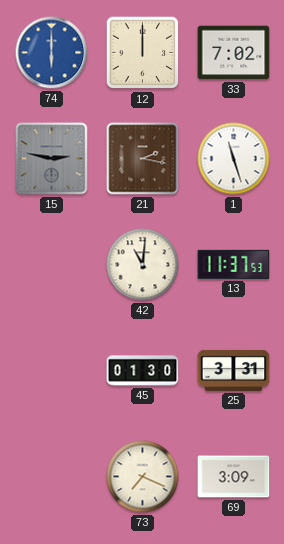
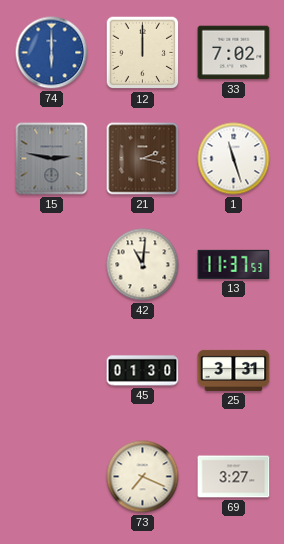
69: 3:09 -> 3:27 (234, 477)
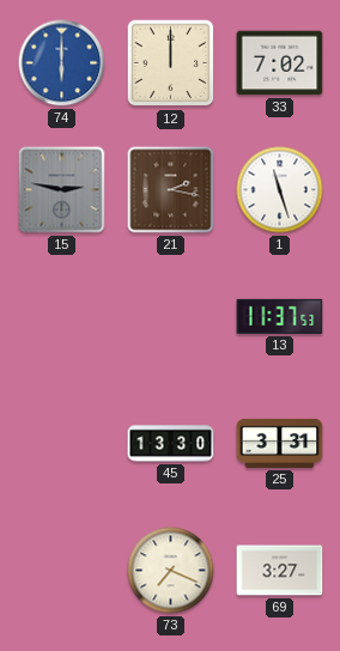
42: 11:01 -> none (143, 265)
45: 01:30 -> 13:30 (171, 444)
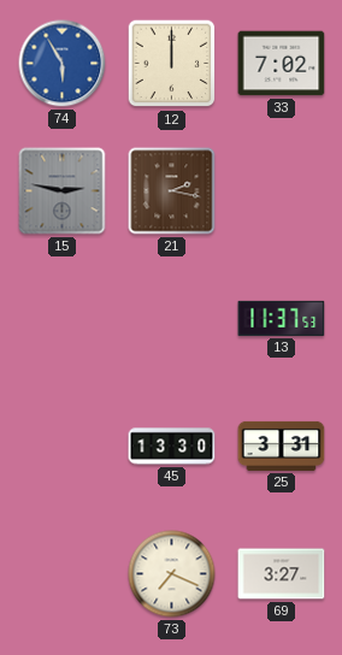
74: 6:00 -> 5:55 (63, 64)
1: 11:27 -> none (280, 190)
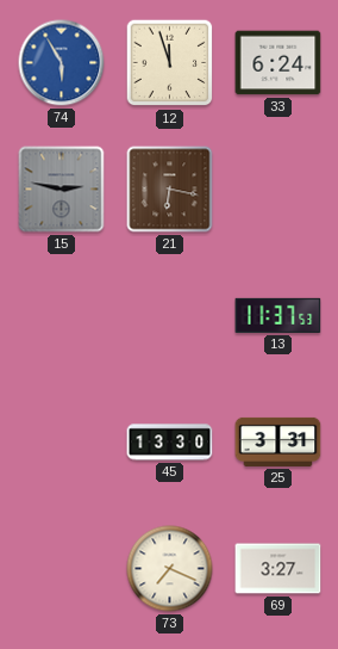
12: 12:00 -> 11:57 (170, 63)
33: 7:02 -> 6:24 (278, 63)
21: 2:17 -> 6:17 (170, 190)
